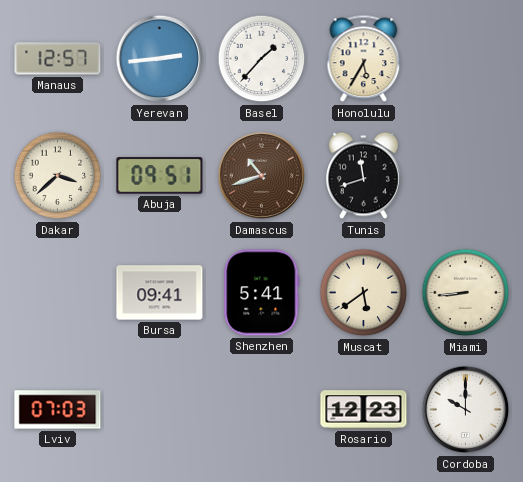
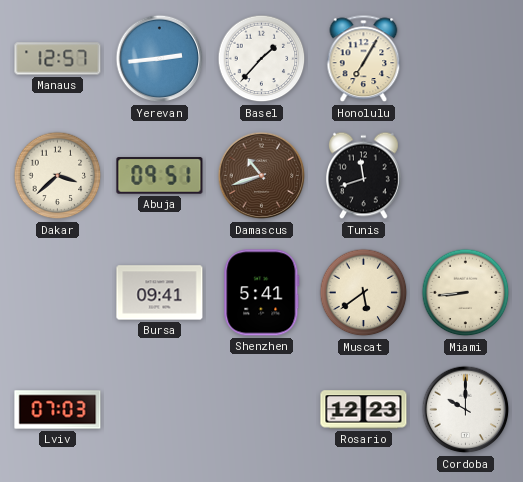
Honolulu: 5:35 -> 7:05 (364, 59)
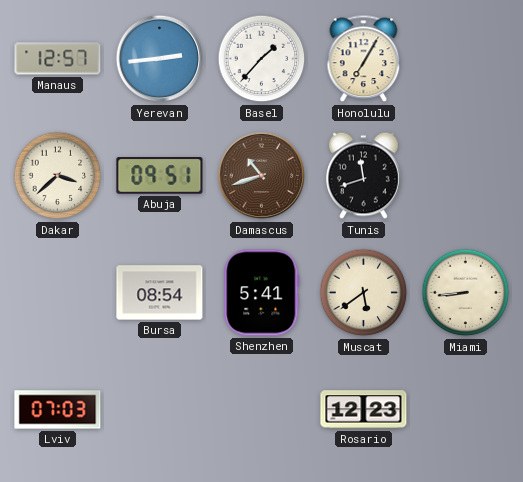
Bursa: 09:41 -> 08:54 (160, 293)
Cordoba: 10:00 -> none (466, 410)
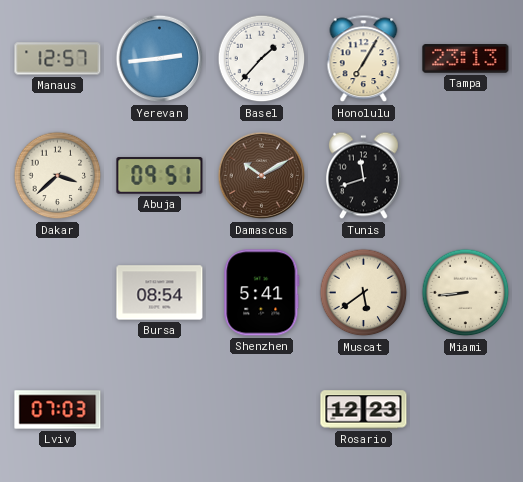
Tampa: none -> 23:13 (466, 59)
Damascus: 10:42 -> 10:10 (262, 176)
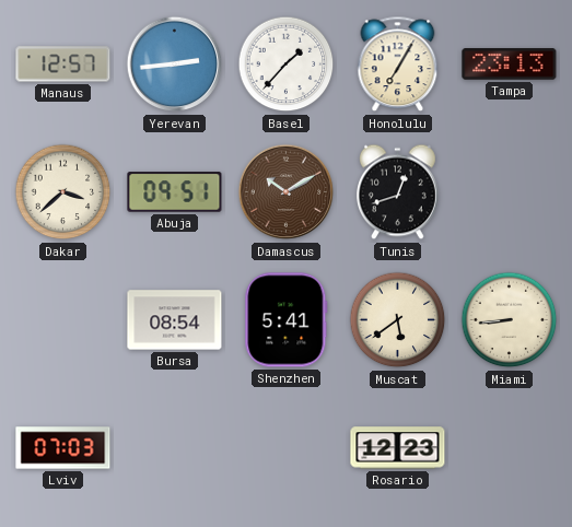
Tunis: 11:42 -> 12:42 (398, 192)
